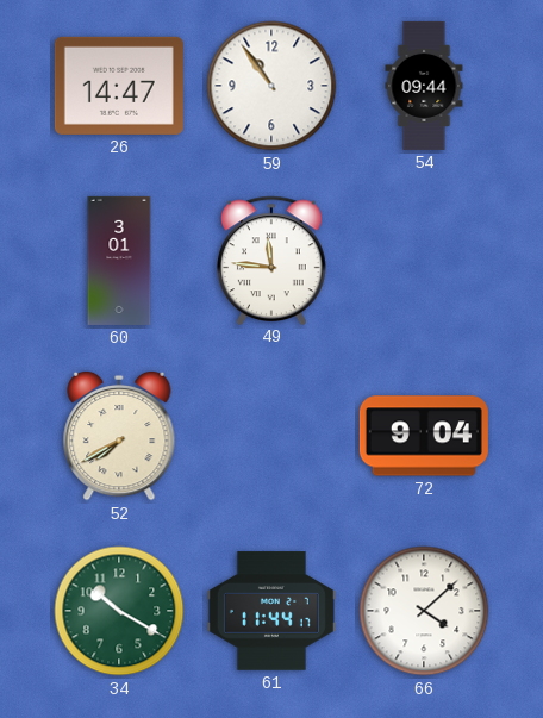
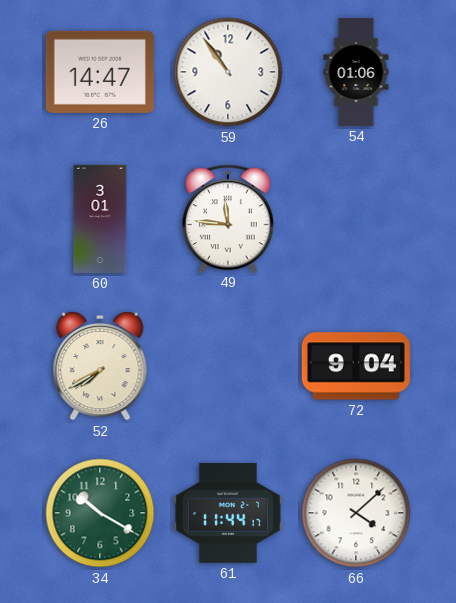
54: 09:44 -> 01:06 (356, 72)
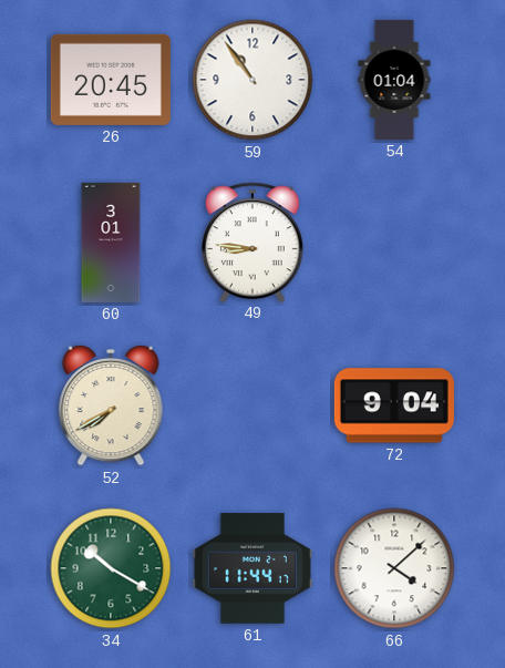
26: 14:47 -> 20:45 (111, 80)
54: 01:06 -> 01:04 (394, 80)
49: 11:46 -> 8:46 (254, 241)
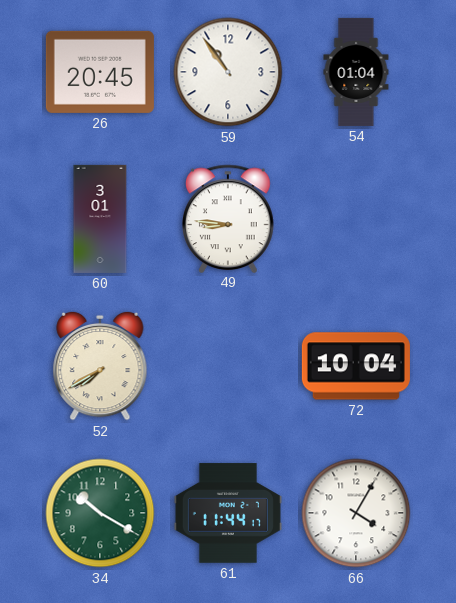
72: 9:04 -> 10:04 (356, 366)
66: 4:08 -> 4:05 (356, 513)
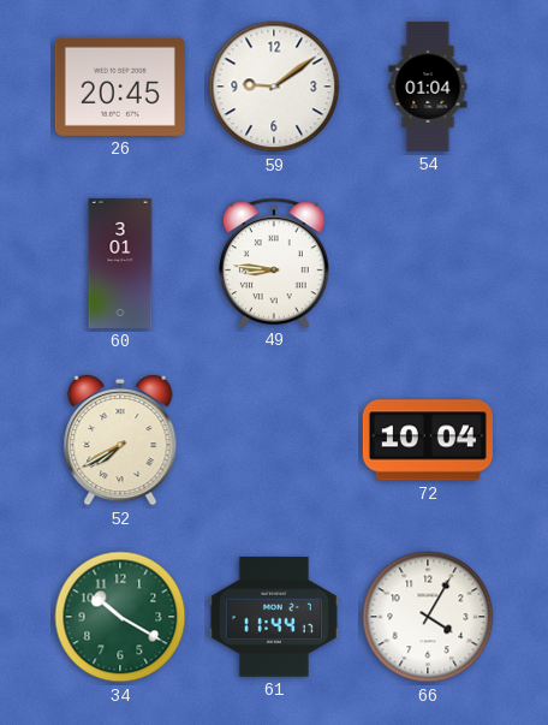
59: 10:54 -> 9:09 (274, 87)
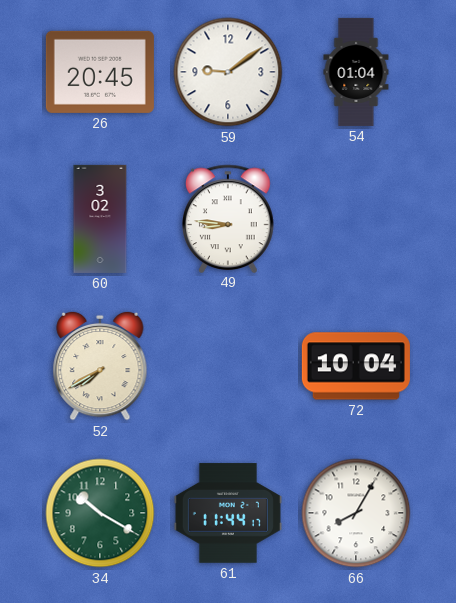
60: 3:01 -> 3:02 (100, 219)
66: 4:05 -> 8:05 (356, 513)
